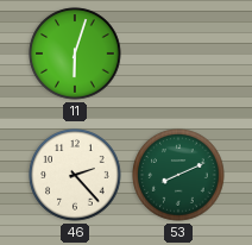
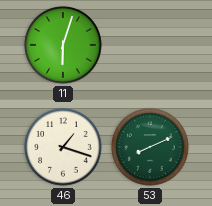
46: 2:23 -> 1:18 (63, 147)
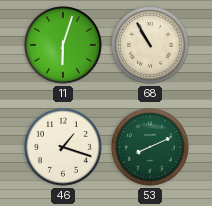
68: none -> 10:55 (150, 45)
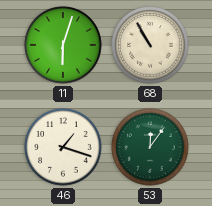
53: 8:11 -> 12:06 (150, 147)
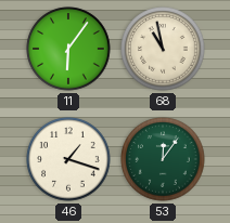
11: 6:03 -> 6:06 (68, 49)
68: 10:55 -> 10:58 (163, 49)
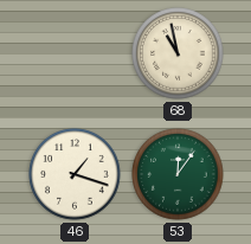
11: 6:06 -> none (68, 49)
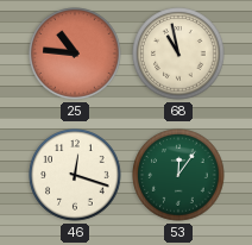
25: none -> 10:46 (75, 54)
46: 1:18 -> 12:18 (75, 175)
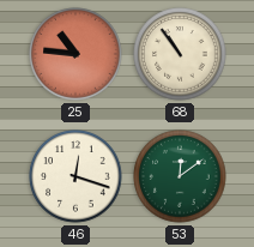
68: 10:58 -> 10:54 (180, 54)
53: 12:06 -> 12:09 (180, 176)
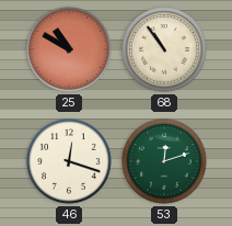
25: 10:46 -> 10:50 (69, 49)
53: 12:09 -> 12:12 (164, 161)
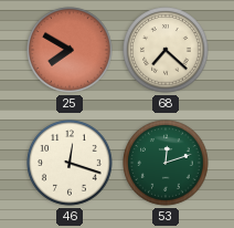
25: 10:50 -> 7:50 (70, 50)
68: 10:54 -> 7:22 (166, 50)
